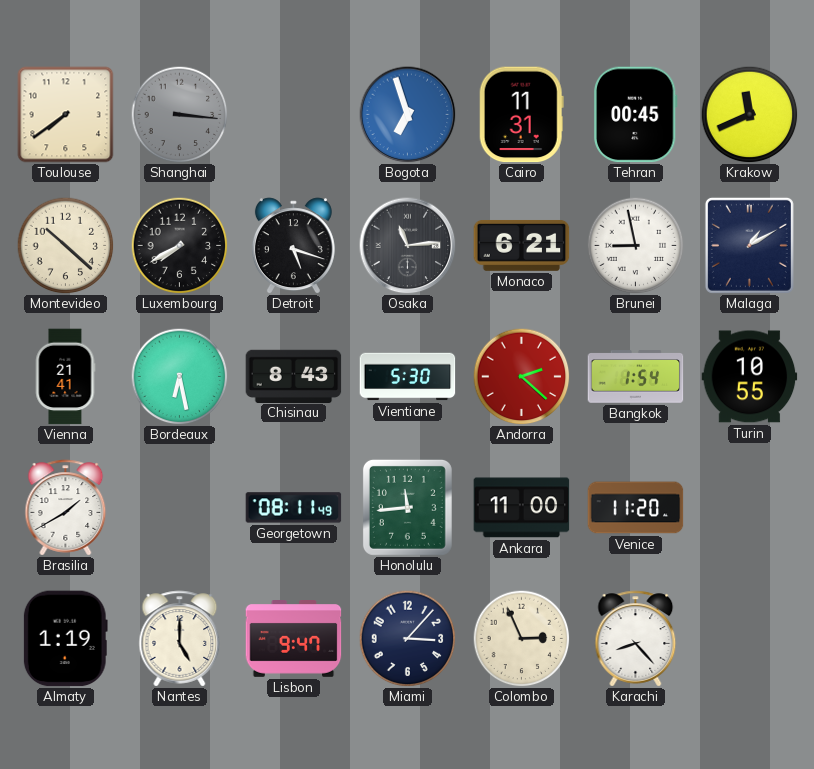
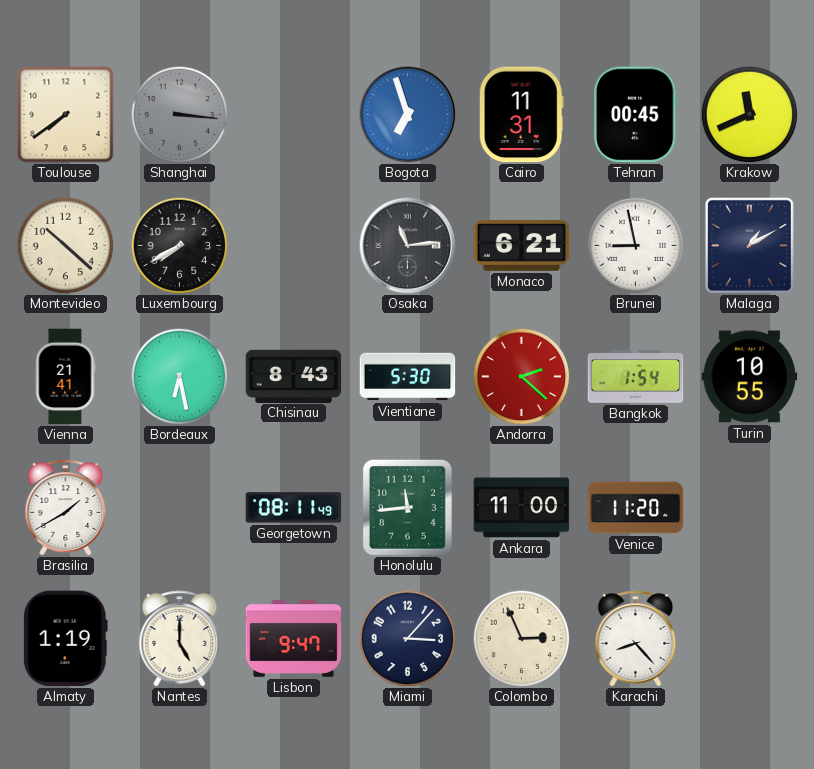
Detroit: 5:18 -> none (293, 246)
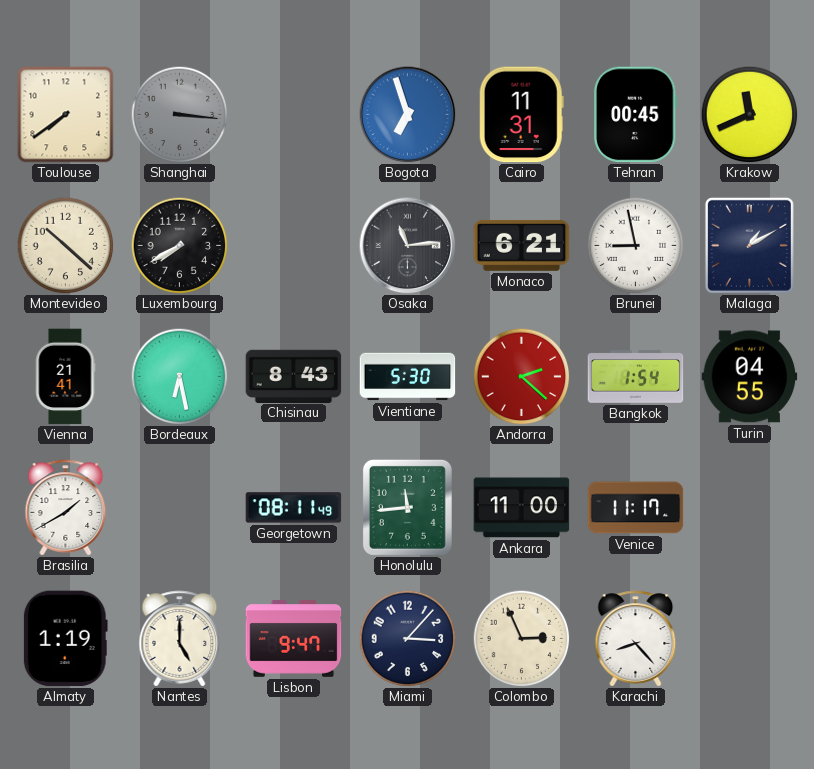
Turin: 10:55 -> 04:55 (750, 377)
Venice: 11:20 -> 11:17 (636, 508)
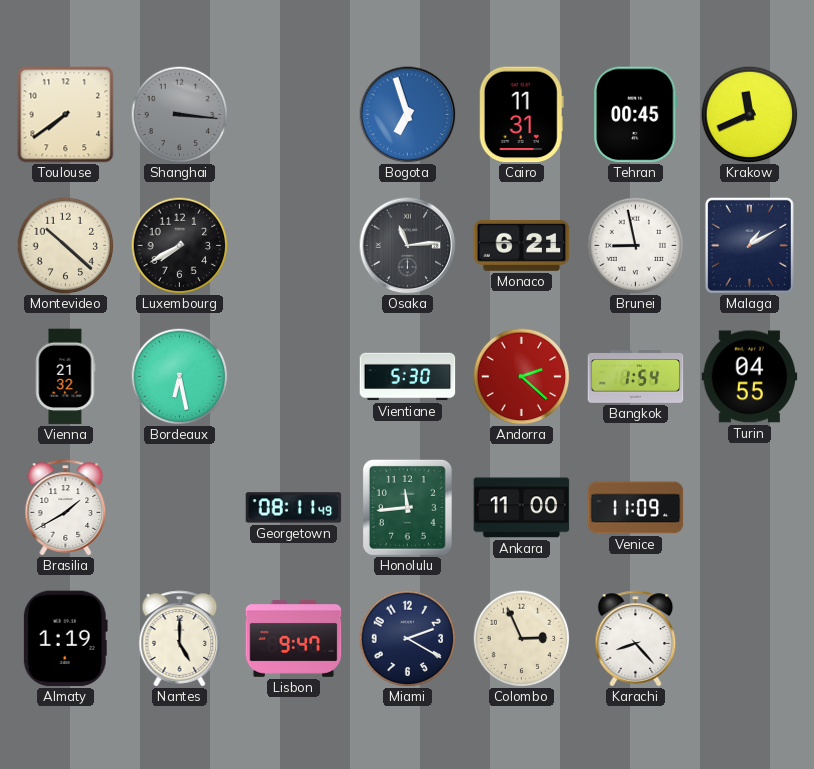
Vienna: 21:41 -> 21:32 (65, 377)
Chisinau: 8:43 -> none (294, 376)
Venice: 11:17 -> 11:09 (636, 508)
Miami: 3:07 -> 2:20 (407, 638)
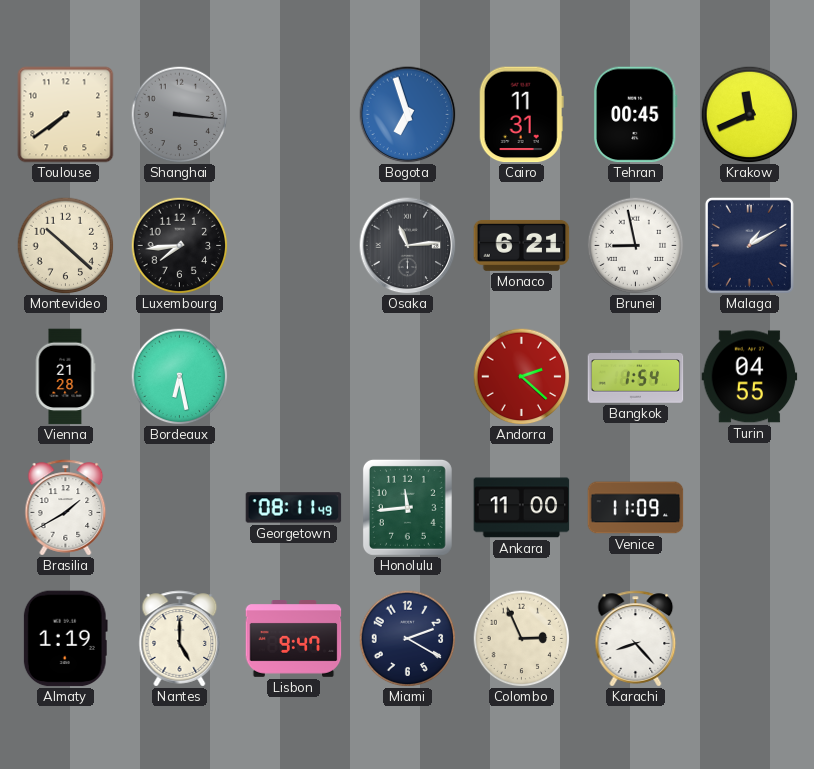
Luxembourg: 7:40 -> 7:44 (179, 245)
Vienna: 21:32 -> 21:28 (65, 377)
Vientiane: 5:30 -> none (408, 377)
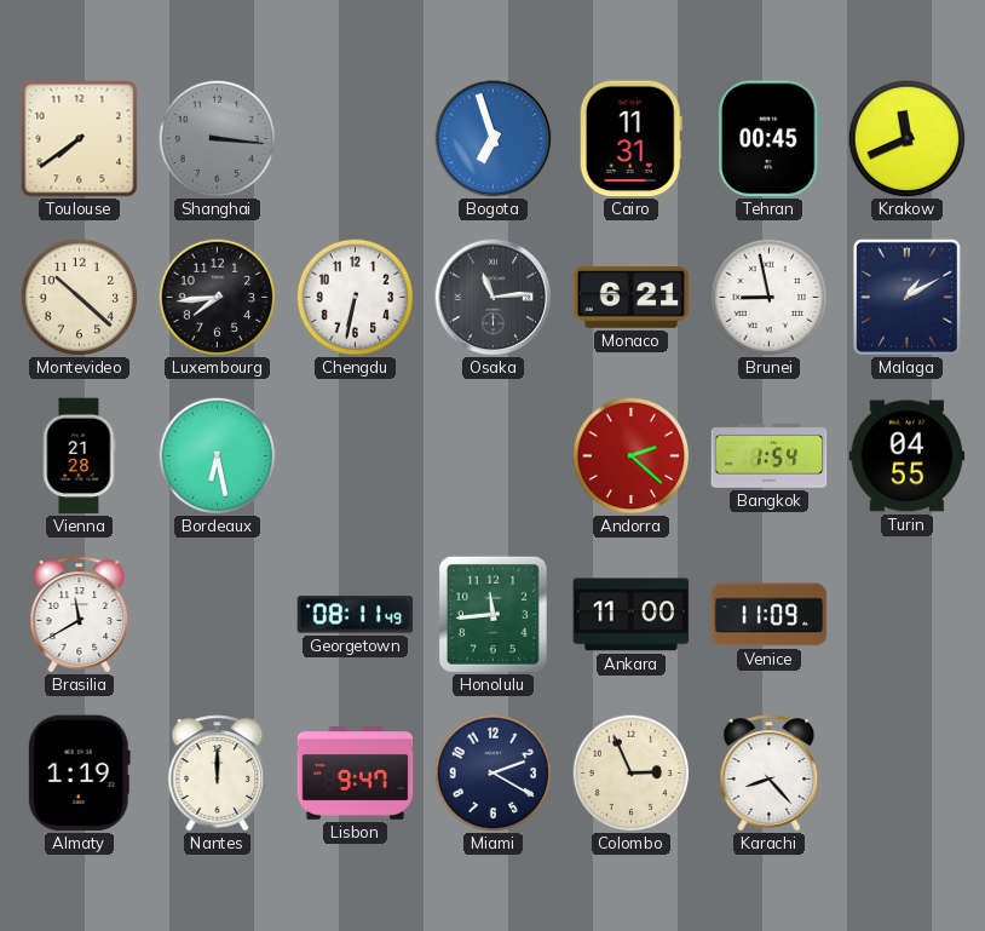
Chengdu: none -> 6:32 (355, 297)
Brasilia: 1:40 -> 11:40 (80, 615)
Nantes: 5:00 -> 12:00 (218, 774)
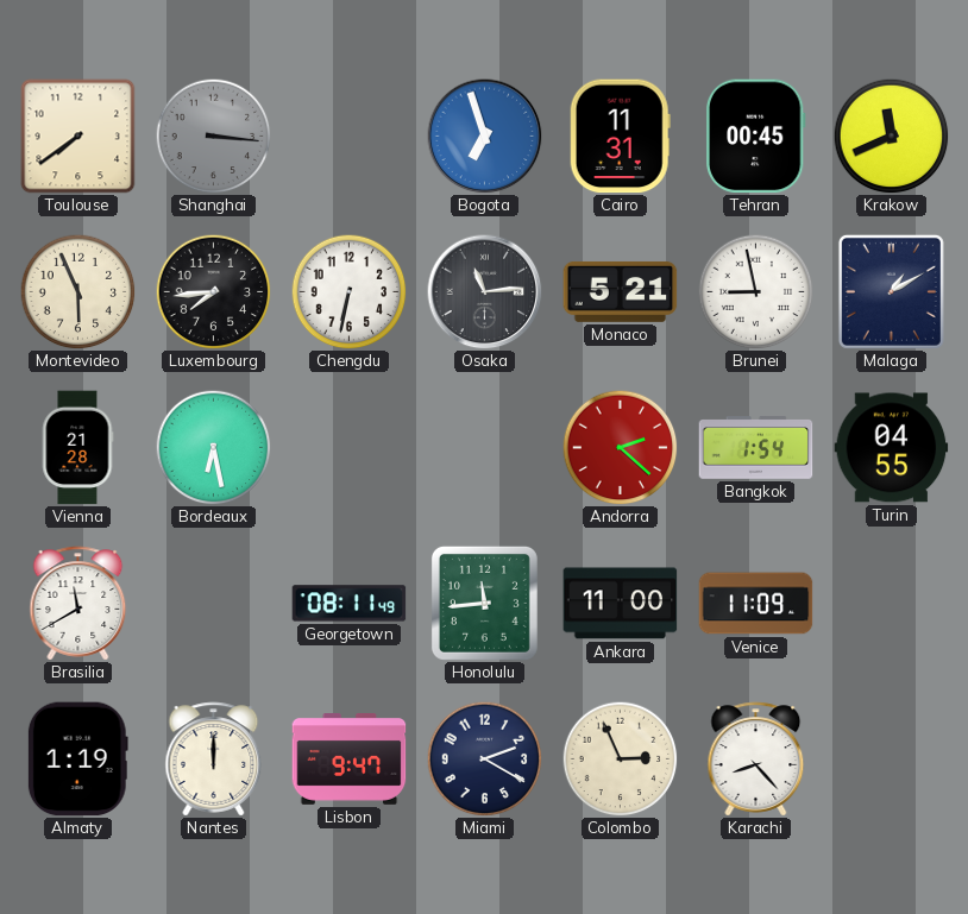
Montevideo: 10:22 -> 5:56 (77, 291)
Monaco: 6:21 -> 5:21 (621, 291)
